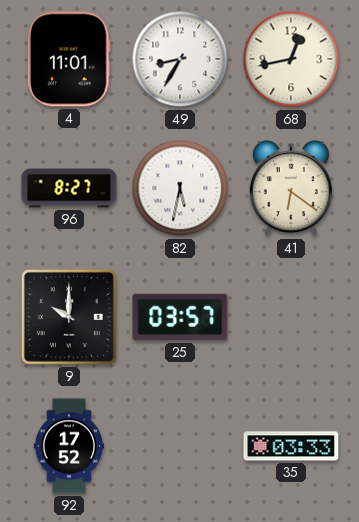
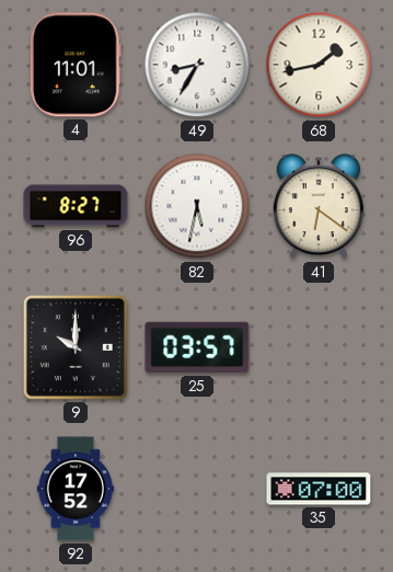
68: 12:43 -> 1:43 (319, 65)
35: 03:33 -> 07:00 (319, 489)
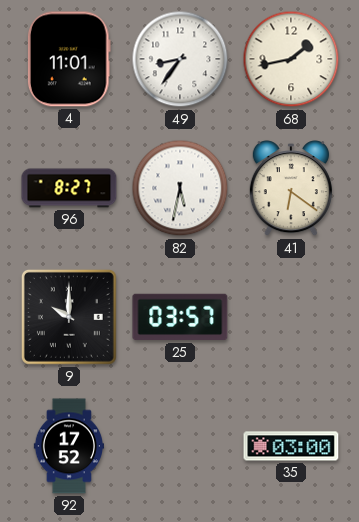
49: 8:35 -> 8:36 (180, 59)
35: 07:00 -> 03:00 (291, 446)
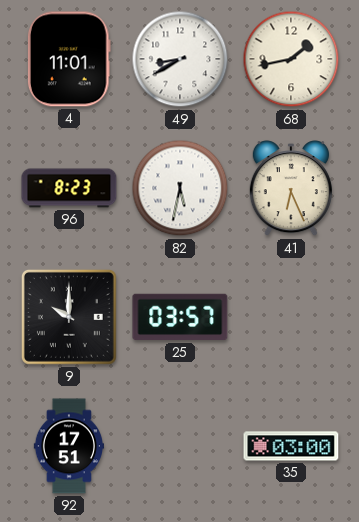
49: 8:36 -> 8:40 (180, 59)
96: 8:27 -> 8:23 (69, 188)
41: 6:21 -> 6:26 (291, 189)
92: 17:52 -> 17:51 (68, 446)
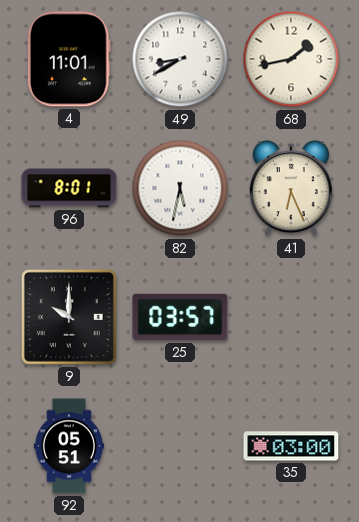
96: 8:23 -> 8:01 (69, 188)
92: 17:51 -> 05:51 (68, 446)
